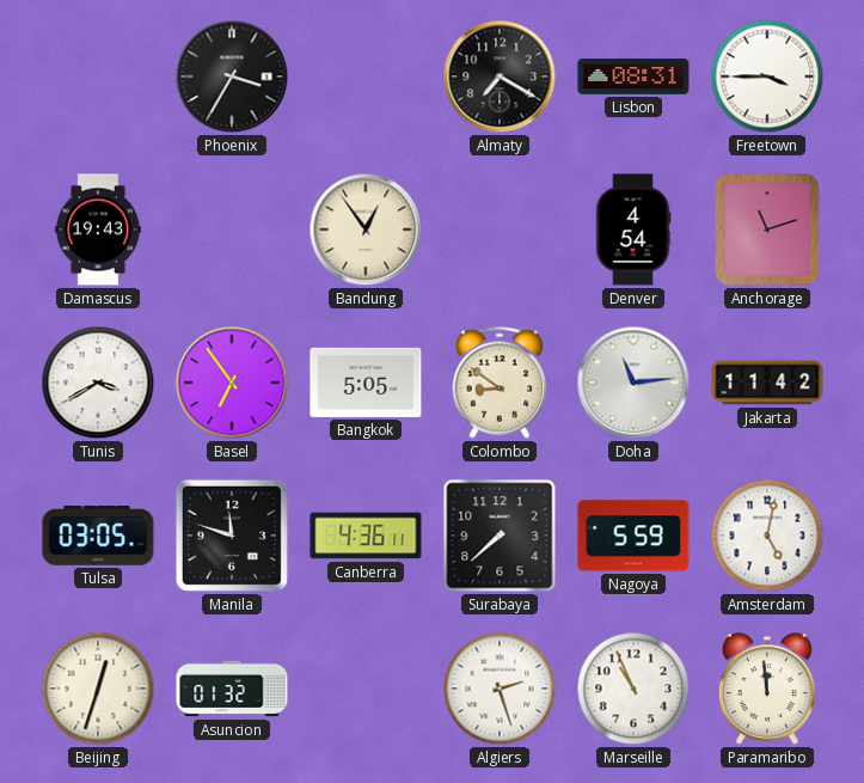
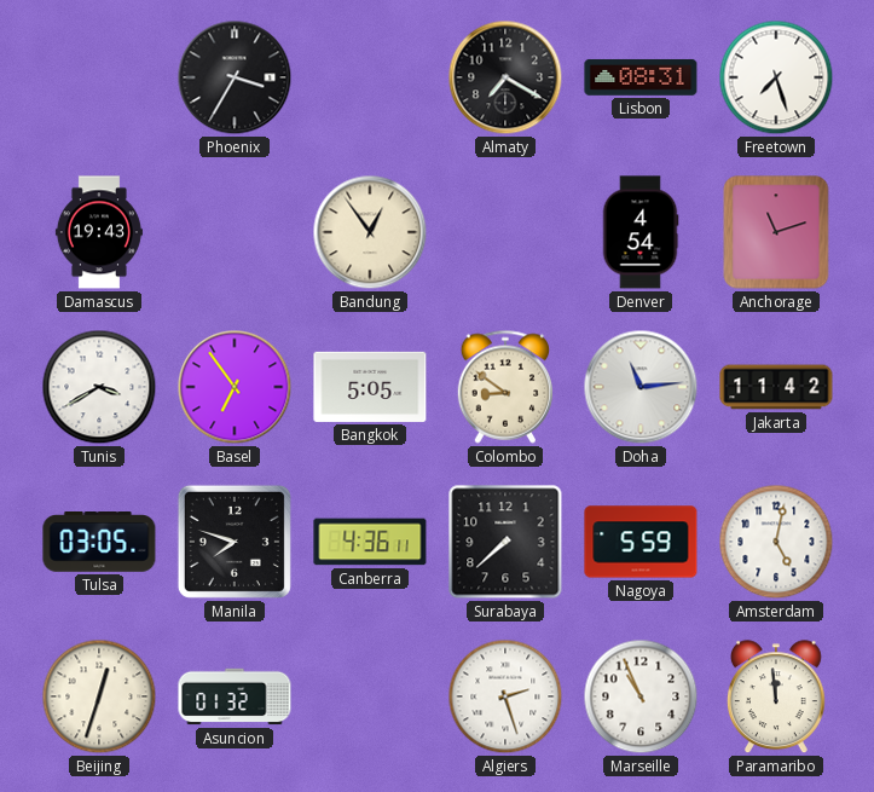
Freetown: 3:45 -> 7:27 (776, 77)
Manila: 11:48 -> 7:48 (235, 542)
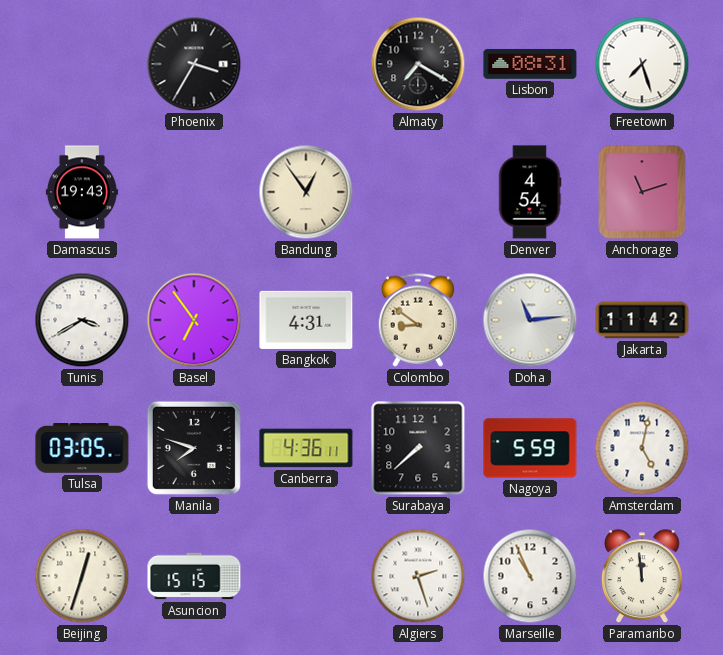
Bangkok: 5:05 -> 4:31 (306, 320)
Asuncion: 01:32 -> 15:15 (194, 576)
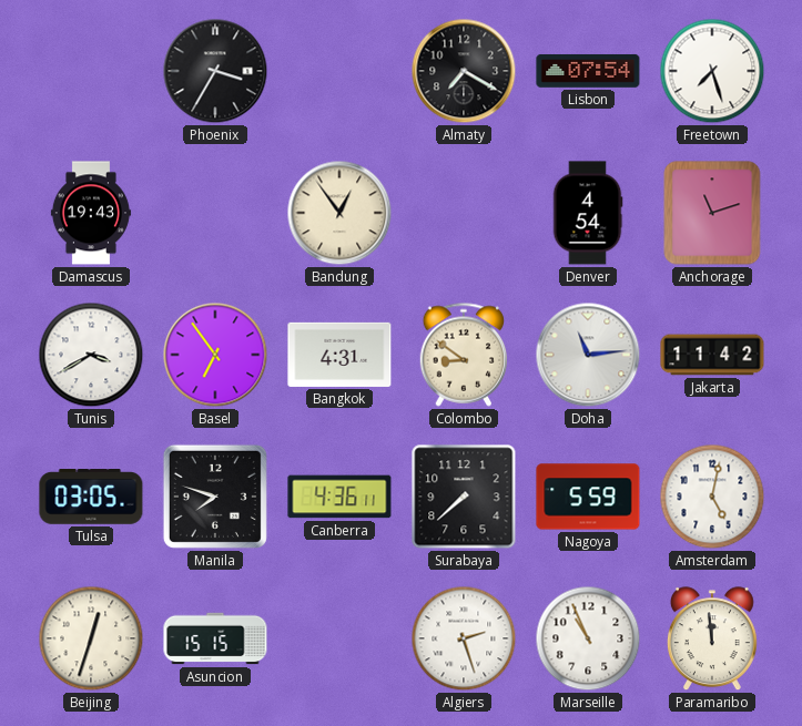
Lisbon: 08:31 -> 07:54 (588, 71)
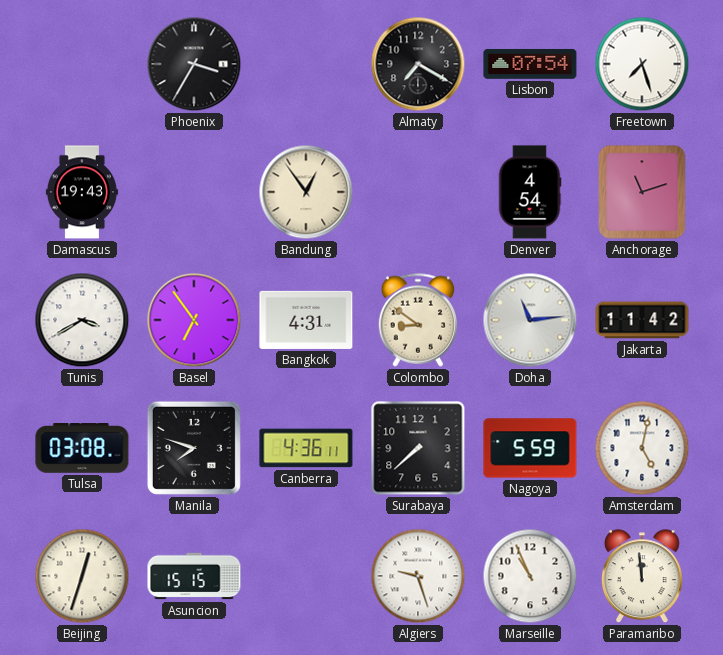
Tulsa: 03:05 -> 03:08 (82, 449)
Algiers: 2:27 -> 9:27 (418, 576)
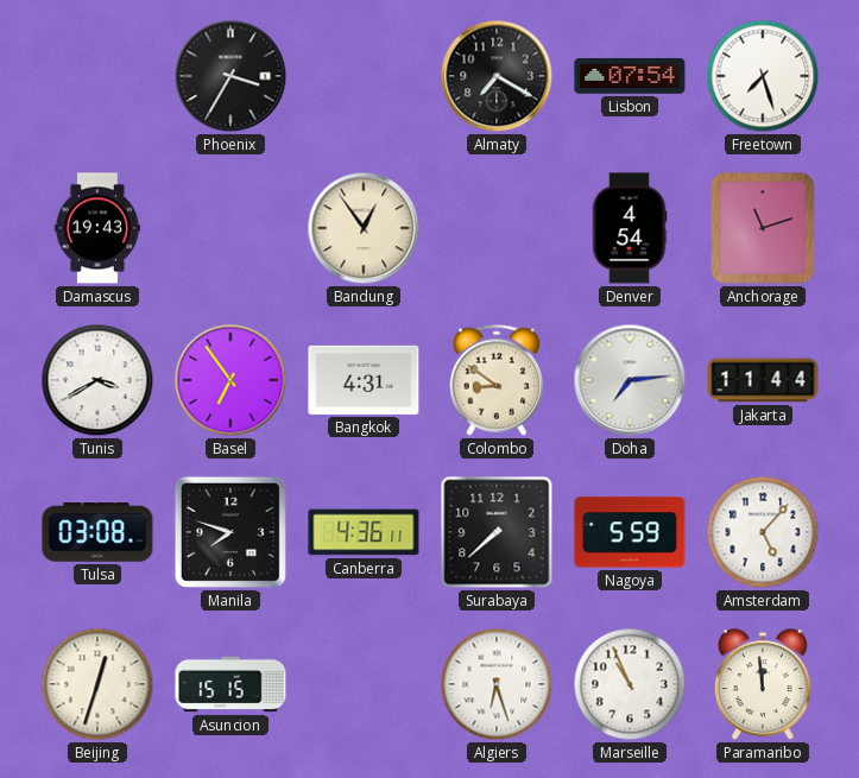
Doha: 11:14 -> 7:14 (630, 380)
Jakarta: 11:42 -> 11:44 (763, 380)
Amsterdam: 5:02 -> 5:07 (763, 532)
Algiers: 9:27 -> 6:27 (497, 684)
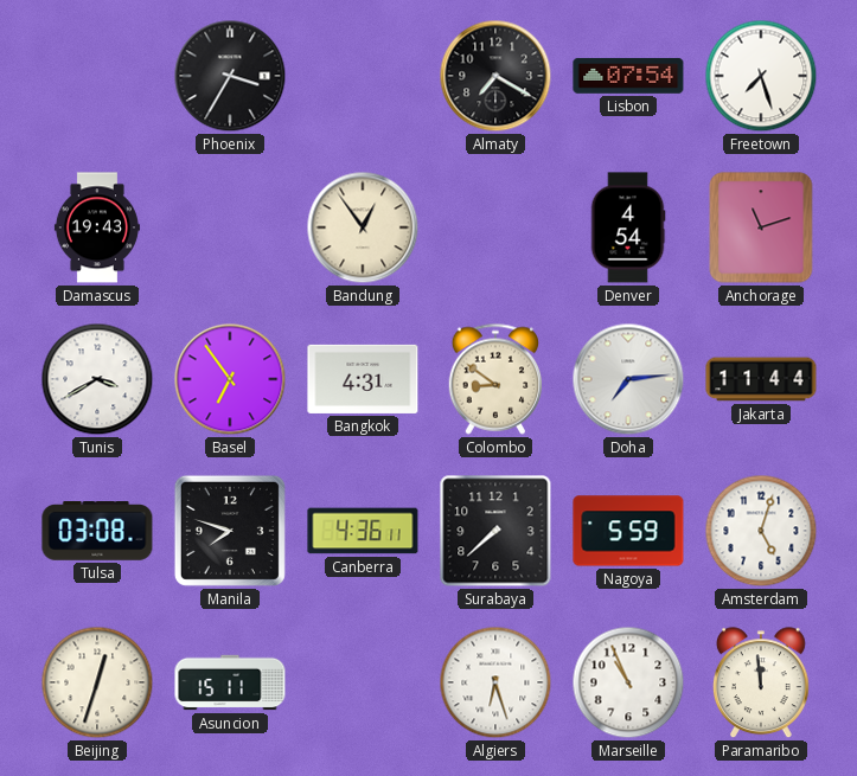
Amsterdam: 5:07 -> 5:03 (761, 531)
Asuncion: 15:15 -> 15:11 (230, 682)
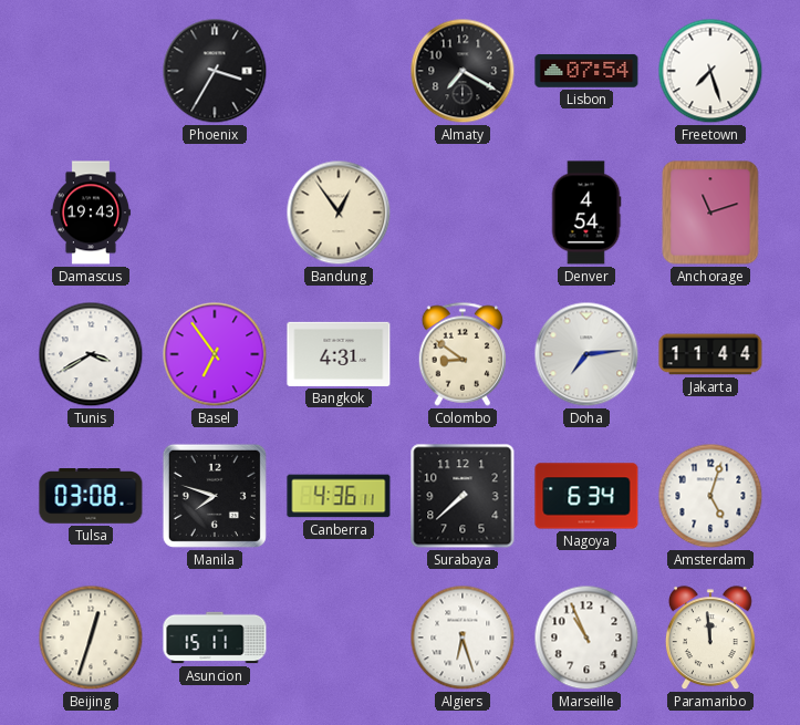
Nagoya: 5:59 -> 6:34 (586, 496)
